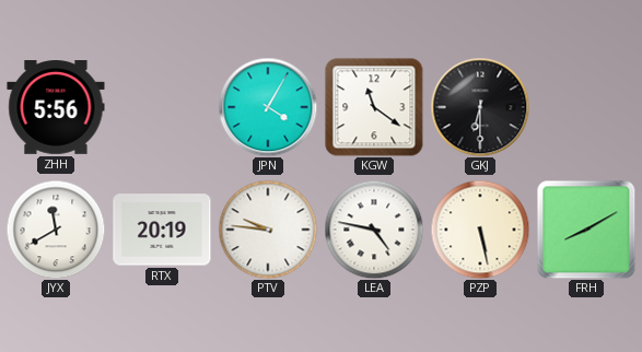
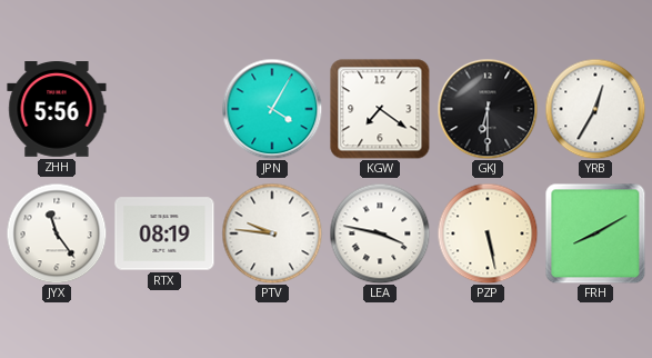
KGW: 11:21 -> 7:21 (380, 109)
YRB: none -> 12:35 (595, 109)
JYX: 11:40 -> 11:24 (57, 233)
RTX: 20:19 -> 08:19 (164, 233)
LEA: 4:47 -> 3:47 (380, 233)
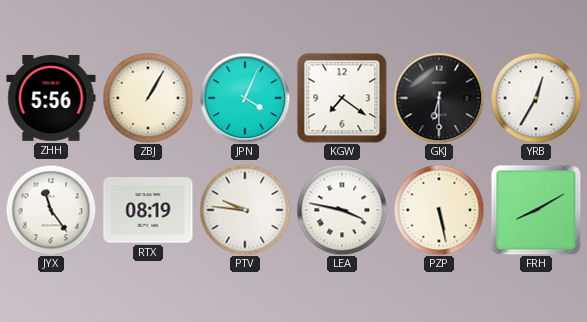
ZBJ: none -> 1:05 (148, 98)
JPN: 4:05 -> 4:04 (245, 98)
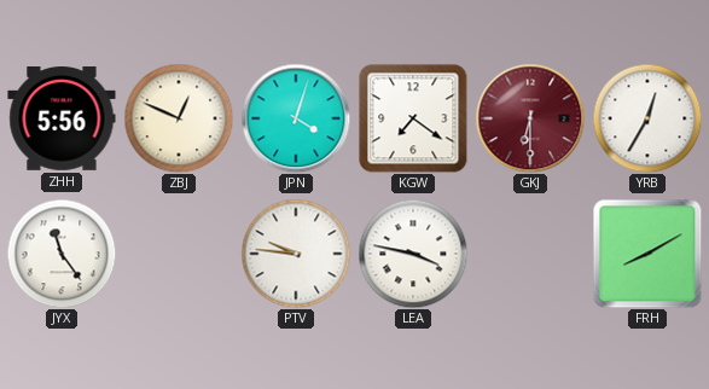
ZBJ: 1:05 -> 12:49 (179, 118)
JPN: 4:04 -> 4:03 (296, 118)
GKJ dial: black -> burgundy (530, 118)
RTX: 08:19 -> none (148, 210)
PZP: 5:28 -> none (439, 210)
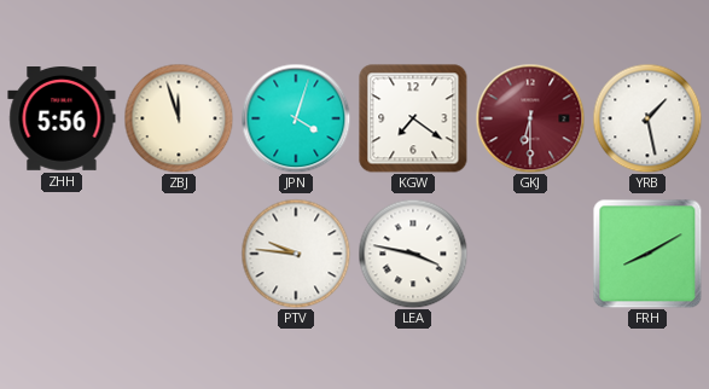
ZBJ: 12:49 -> 11:57 (179, 118)
YRB: 12:35 -> 1:28 (647, 118)
JYX: 11:24 -> none (62, 254)
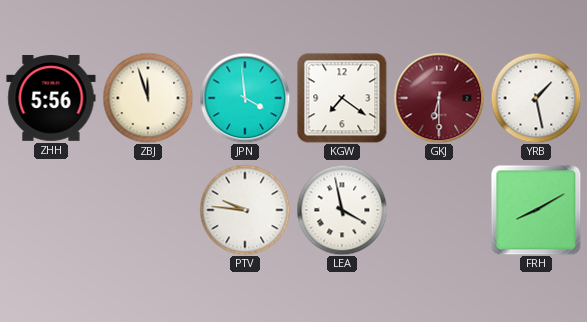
JPN: 4:03 -> 3:59 (245, 98)
LEA: 3:47 -> 3:58 (342, 210)
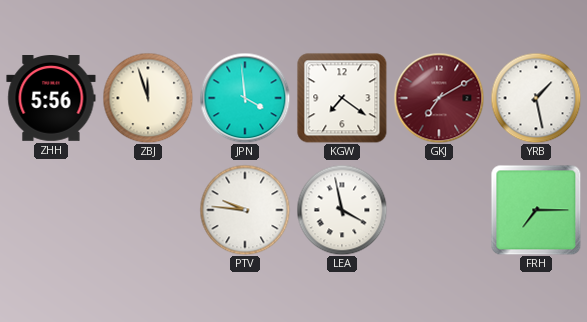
GKJ: 6:30 -> 7:10 (439, 98)
FRH: 8:10 -> 7:15 (536, 210)
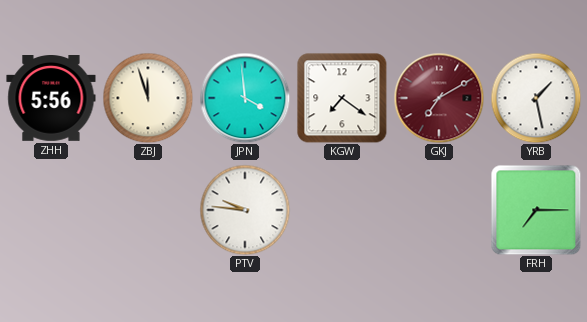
LEA: 3:58 -> none (342, 210)
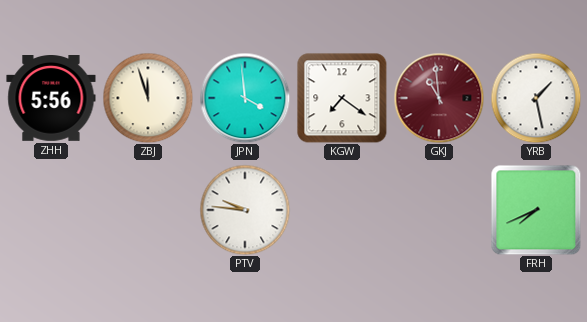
GKJ: 7:10 -> 10:59 (439, 98)
FRH: 7:15 -> 7:41 (536, 210)
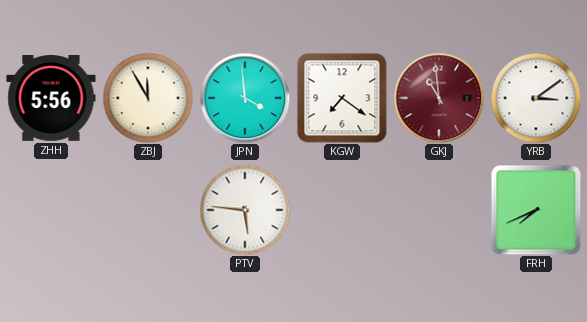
ZBJ: 11:57 -> 11:55 (148, 98)
YRB: 1:28 -> 3:09 (536, 98)
PTV: 9:46 -> 5:46 (245, 210)
